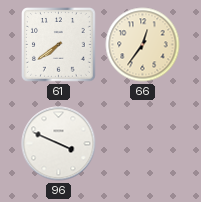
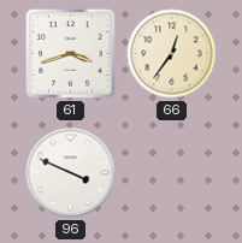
61: 7:39 -> 3:42 (71, 54)
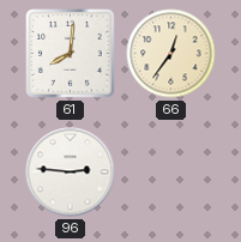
61: 3:42 -> 8:01 (71, 54)
96: 3:49 -> 2:46 (71, 173)
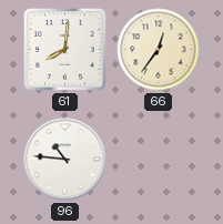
96: 2:46 -> 10:46 (65, 160)
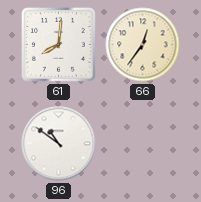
96: 10:46 -> 10:51 (59, 144)
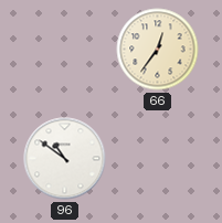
61: 8:01 -> none (59, 45)
